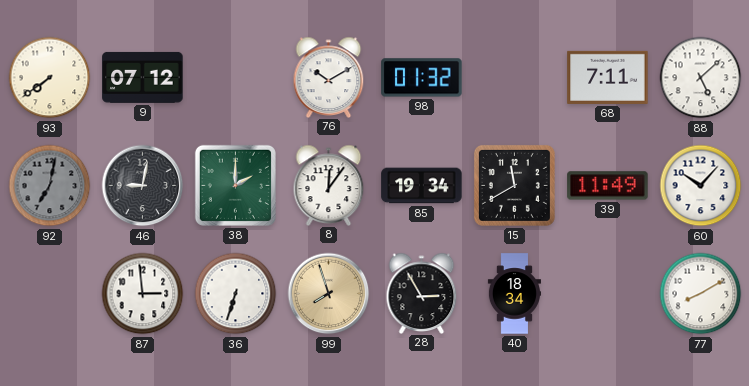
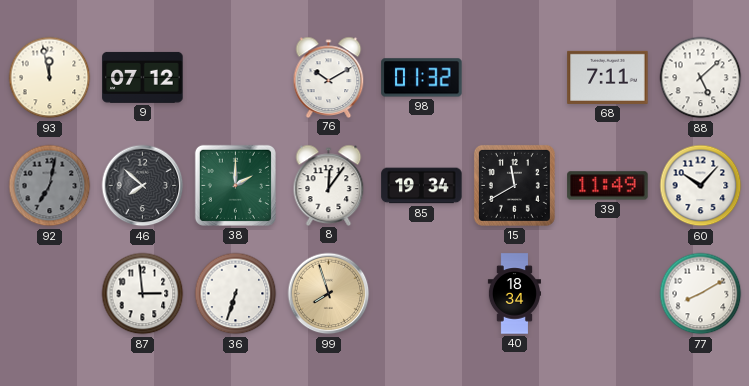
93: 7:39 -> 11:58 (50, 78)
46: 9:02 -> 7:52 (143, 186)
28: 2:55 -> none (422, 293)
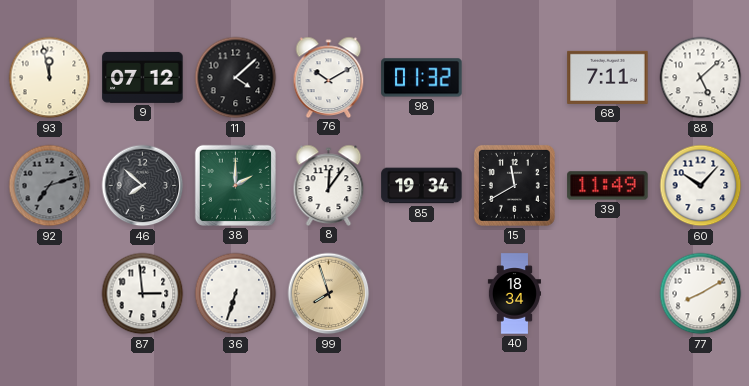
11: none -> 4:08 (236, 78)
92: 7:02 -> 7:12 (50, 186)
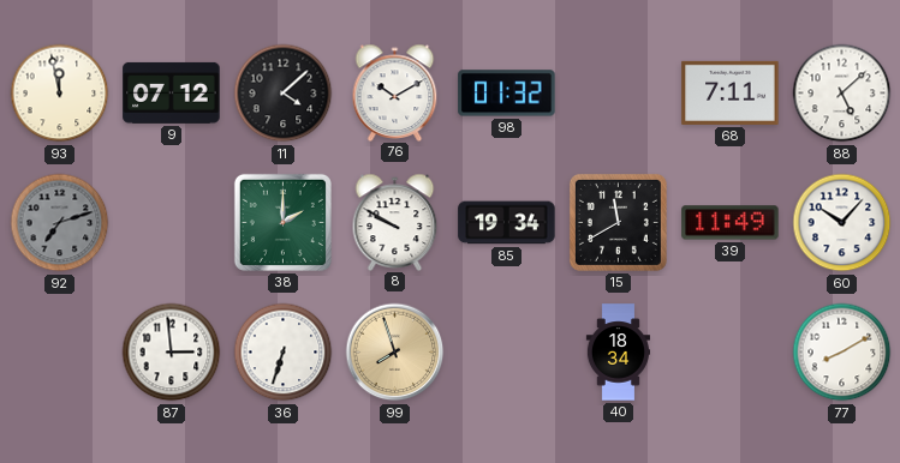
46: 7:52 -> none (143, 186)
8: 12:06 -> 9:50 (395, 222)
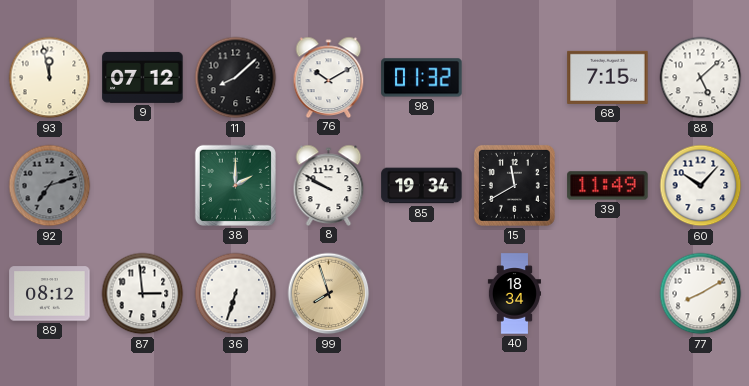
11: 4:08 -> 8:08 (236, 78)
68: 7:11 -> 7:15 (608, 77)
89: none -> 08:12 (50, 294)
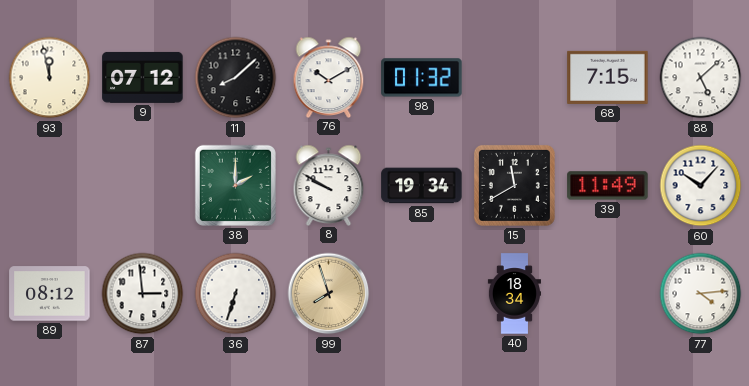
92: 7:12 -> none (50, 186)
77: 8:10 -> 4:14 (701, 294)
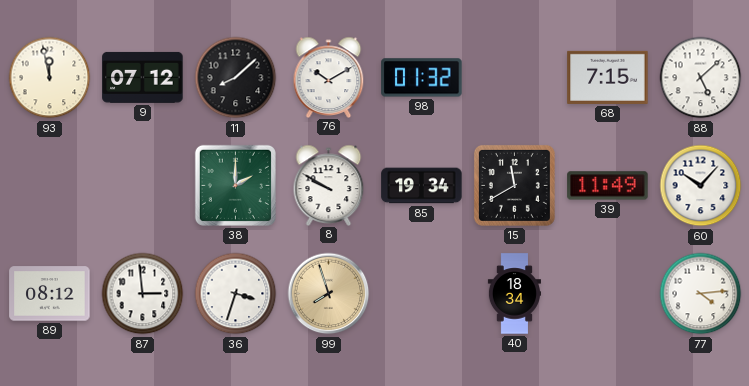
36: 6:33 -> 3:33 (236, 294)
